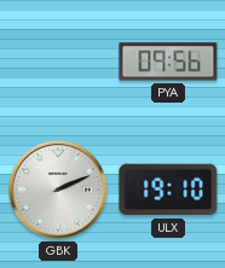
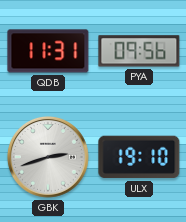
QDB: none -> 11:31 (48, 51)
GBK: 2:11 -> 2:42 (48, 157)
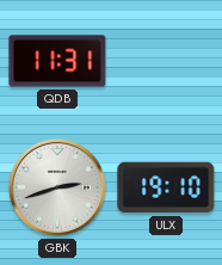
PYA: 09:56 -> none (139, 51)
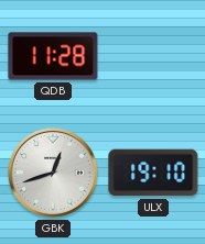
QDB: 11:31 -> 11:28 (53, 56)
GBK: 2:42 -> 12:42 (53, 173)
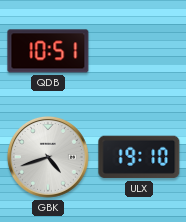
QDB: 11:28 -> 10:51 (48, 51)
GBK: 12:42 -> 4:42 (48, 157)
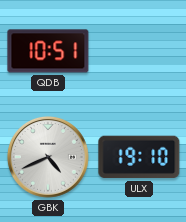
GBK: 4:42 -> 4:41 (48, 157)
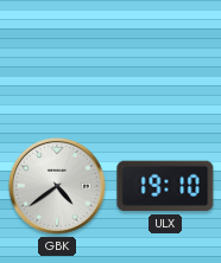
QDB: 10:51 -> none (48, 51)
GBK: 4:41 -> 4:39 (57, 186)
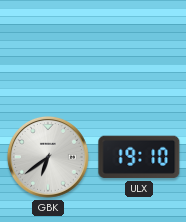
GBK: 4:39 -> 6:39 (48, 157)
